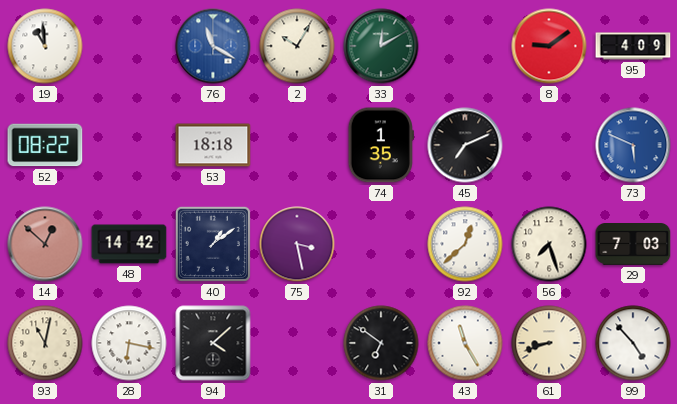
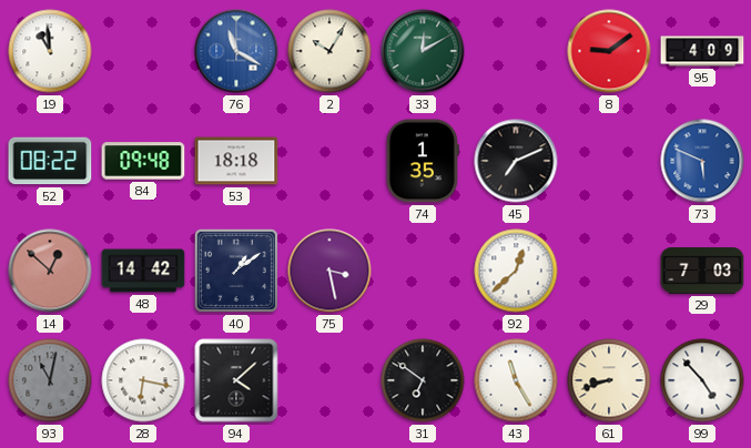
84: none -> 09:48 (143, 161)
56: 7:27 -> none (549, 244)
93 dial: cream -> grey (50, 380)
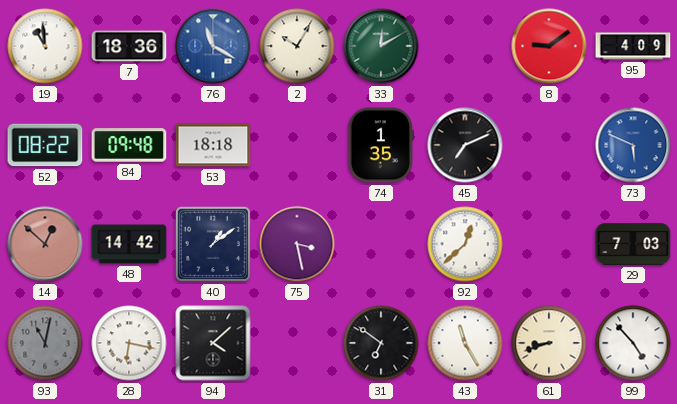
7: none -> 18:36 (129, 46)
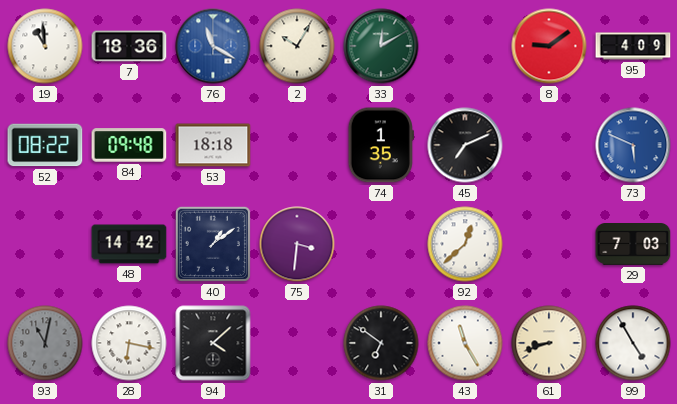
14: 12:52 -> none (45, 244)
75: 3:28 -> 3:31 (297, 244)
99: 4:53 -> 4:55 (633, 343)
